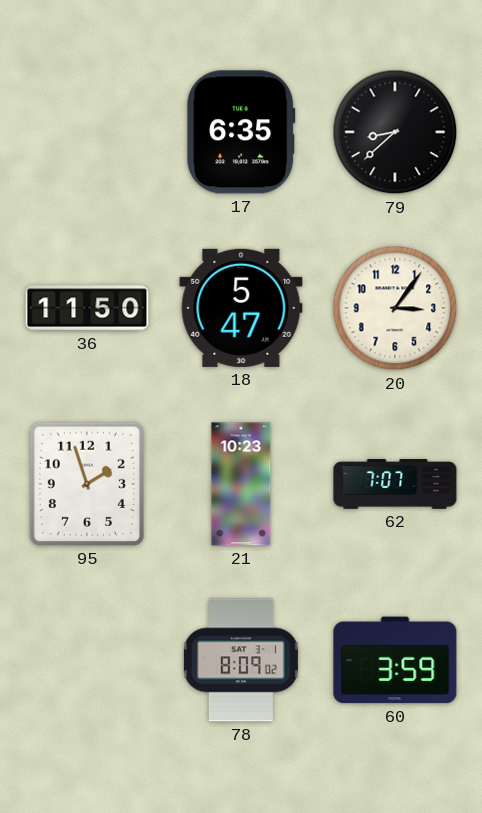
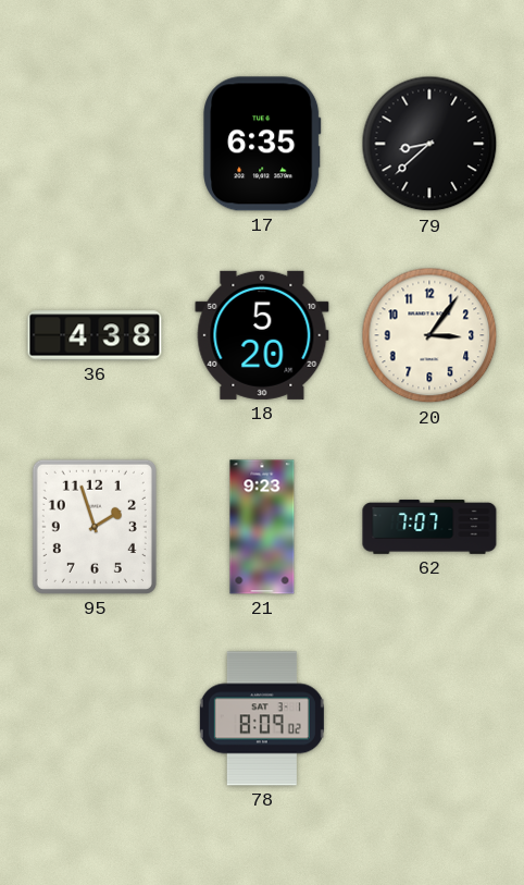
36: 11:50 -> 4:38 (95, 335)
18: 5:47 -> 5:20 (262, 335)
21: 10:23 -> 9:23 (262, 527)
60: 3:59 -> none (395, 660)
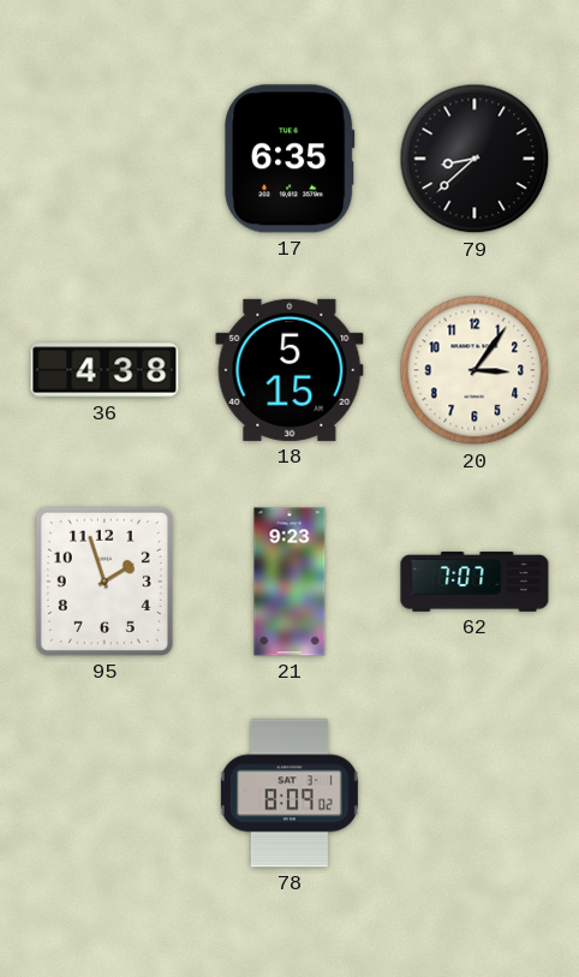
18: 5:20 -> 5:15 (289, 370)
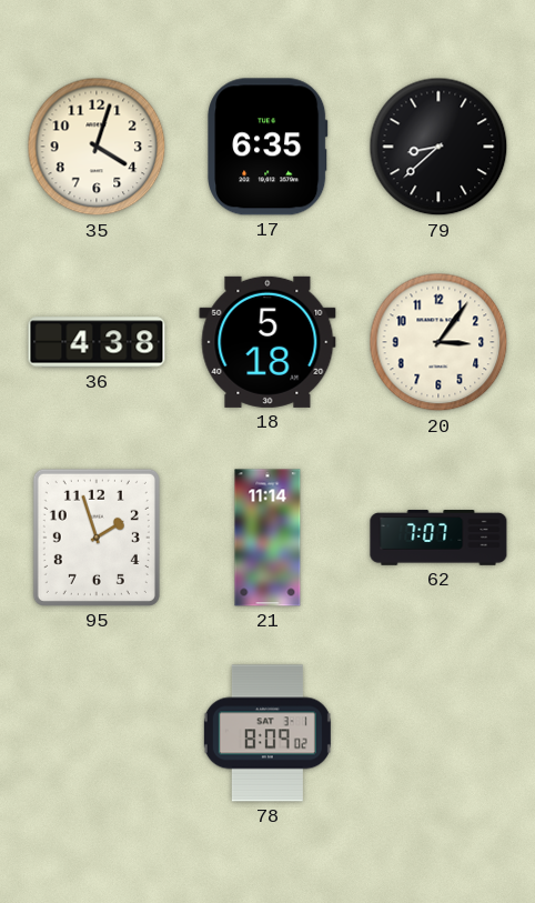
35: none -> 4:03 (97, 147)
18: 5:15 -> 5:18 (267, 342)
21: 9:23 -> 11:14 (267, 538)
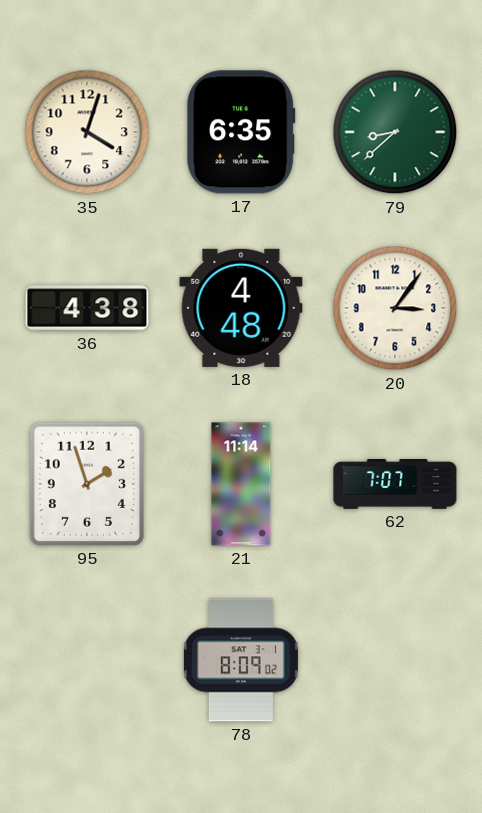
79 dial: black -> green (395, 132)
18: 5:18 -> 4:48 (241, 308)
